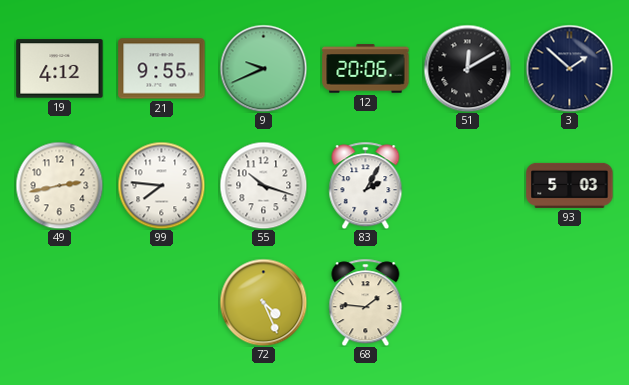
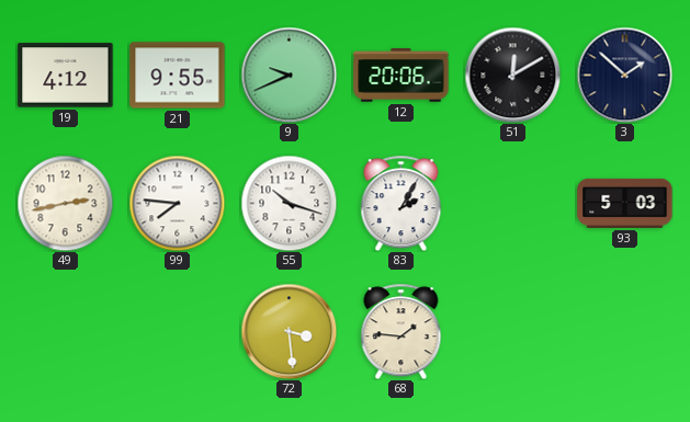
72: 4:26 -> 3:29 (289, 331)
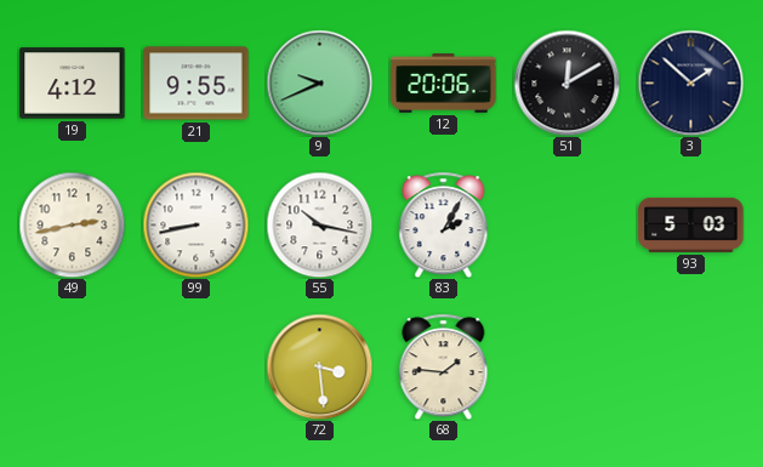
99: 7:46 -> 8:43 (195, 224)
55: 10:18 -> 10:17 (319, 224)
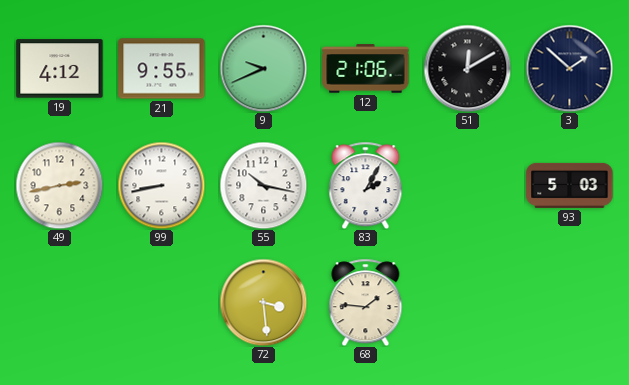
12: 20:06 -> 21:06 (366, 69)
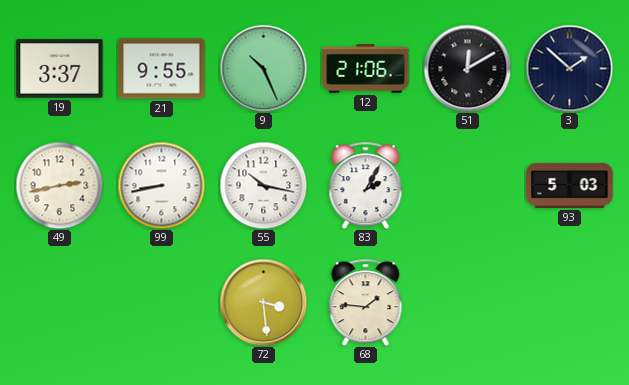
19: 4:12 -> 3:37 (60, 69)
9: 9:41 -> 10:26 (263, 68)
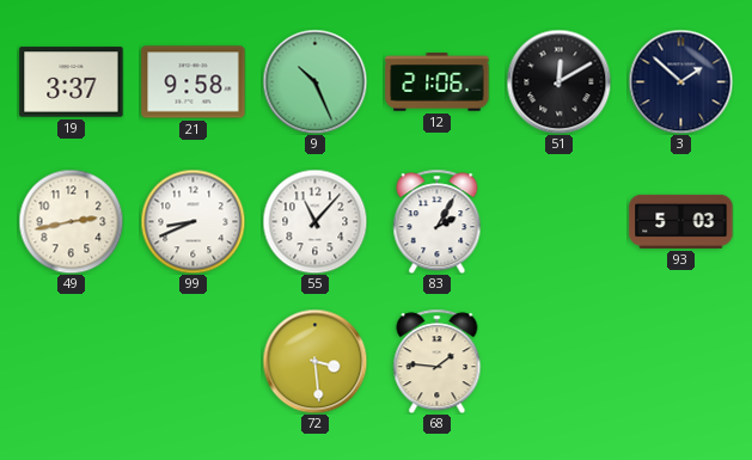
21: 9:55 -> 9:58 (194, 82)
99: 8:43 -> 8:41 (192, 221)
55: 10:17 -> 11:07 (314, 221)
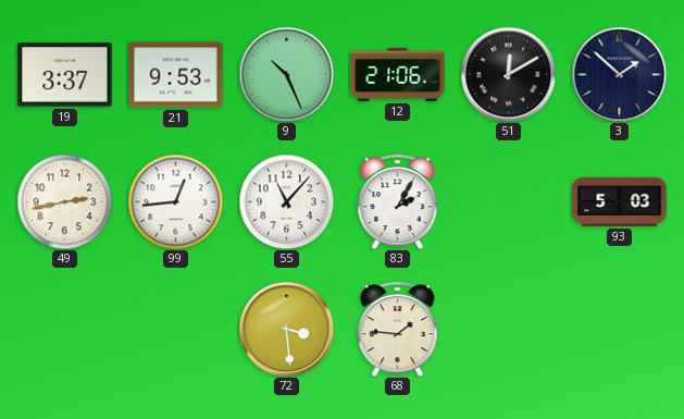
21: 9:58 -> 9:53 (176, 75)
99: 8:41 -> 12:44 (175, 201)
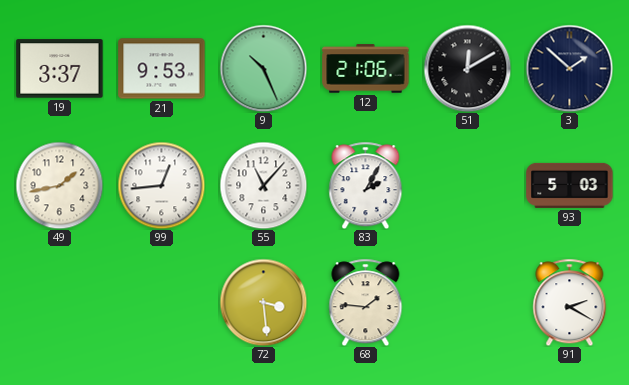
49: 2:43 -> 1:43 (59, 185)
91: none -> 2:20 (570, 302)
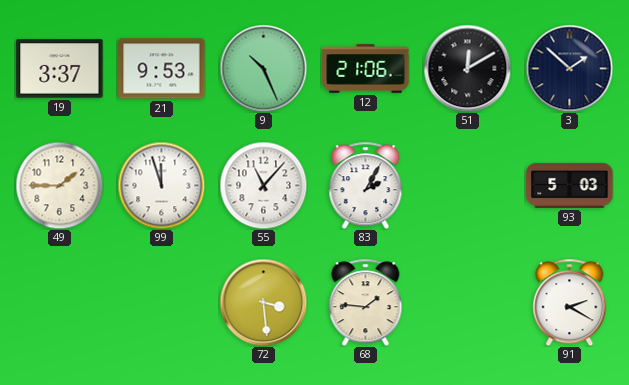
49: 1:43 -> 1:45 (59, 185)
99: 12:44 -> 11:57 (161, 185)
